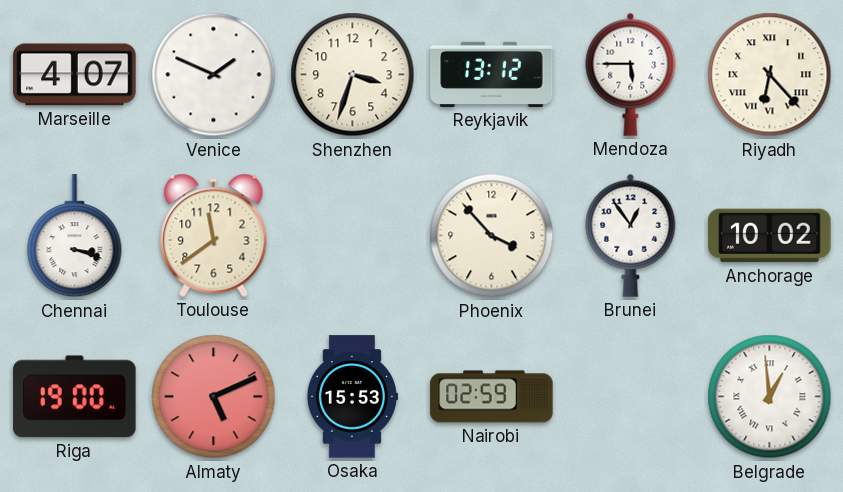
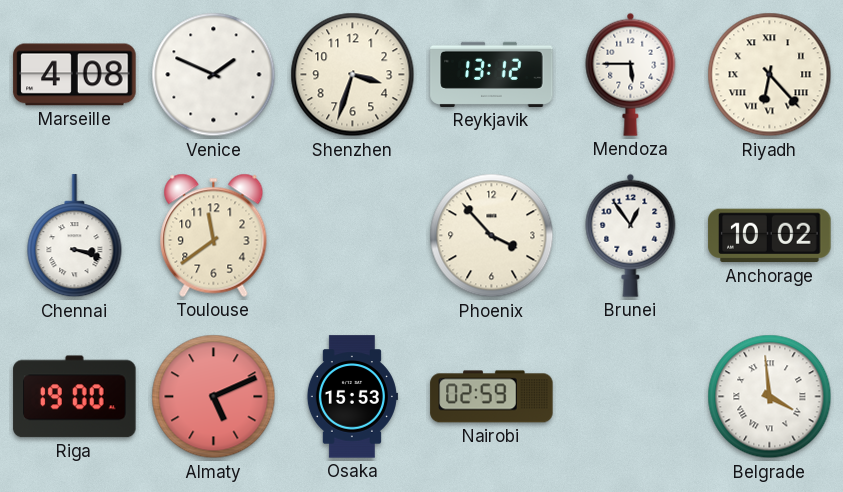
Marseille: 4:07 -> 4:08 (75, 75)
Belgrade: 12:59 -> 3:59 (770, 397)
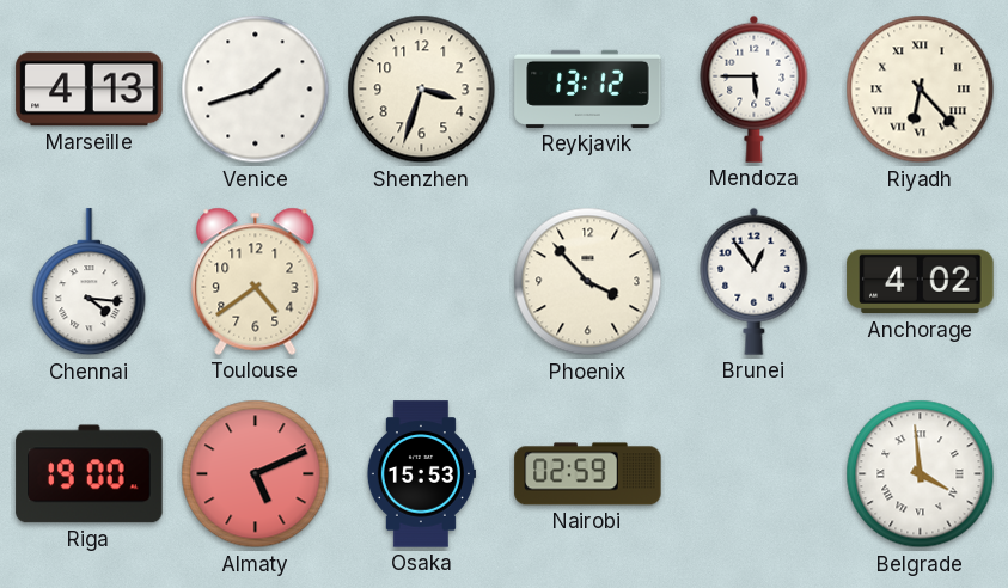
Marseille: 4:08 -> 4:13 (90, 90)
Venice: 1:49 -> 1:42 (256, 90)
Chennai: 3:18 -> 4:16 (90, 282)
Toulouse: 11:39 -> 4:39 (256, 281)
Anchorage: 10:02 -> 4:02 (921, 282)
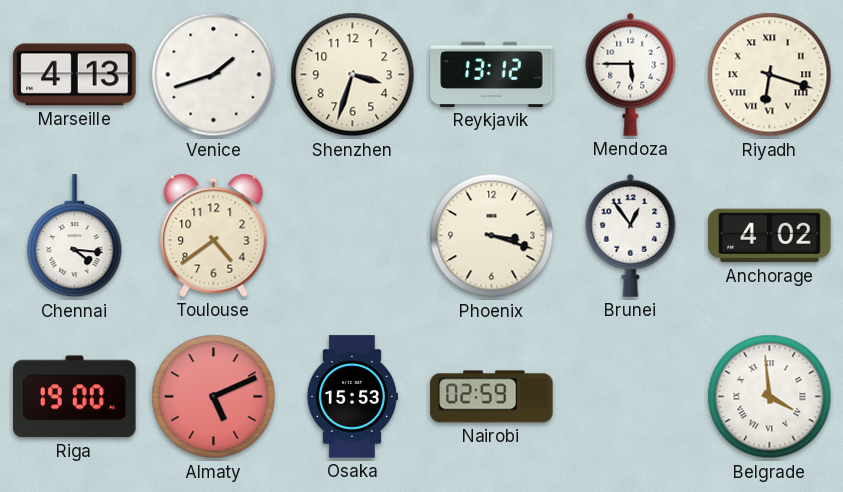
Riyadh: 6:23 -> 6:18 (770, 75)
Phoenix: 3:53 -> 3:18 (492, 236)
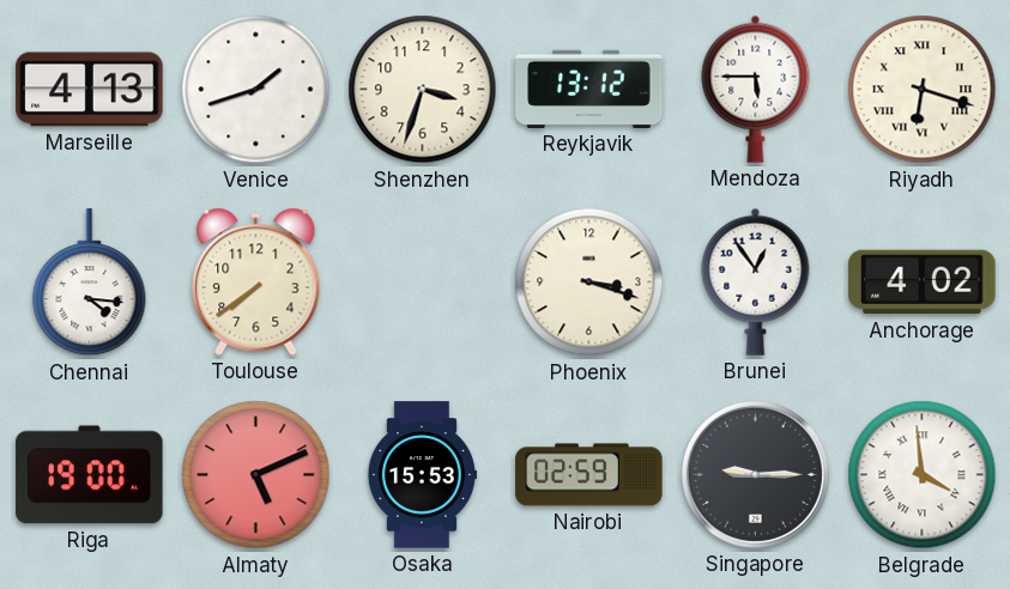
Toulouse: 4:39 -> 7:39 (256, 281)
Singapore: none -> 9:15 (755, 474)
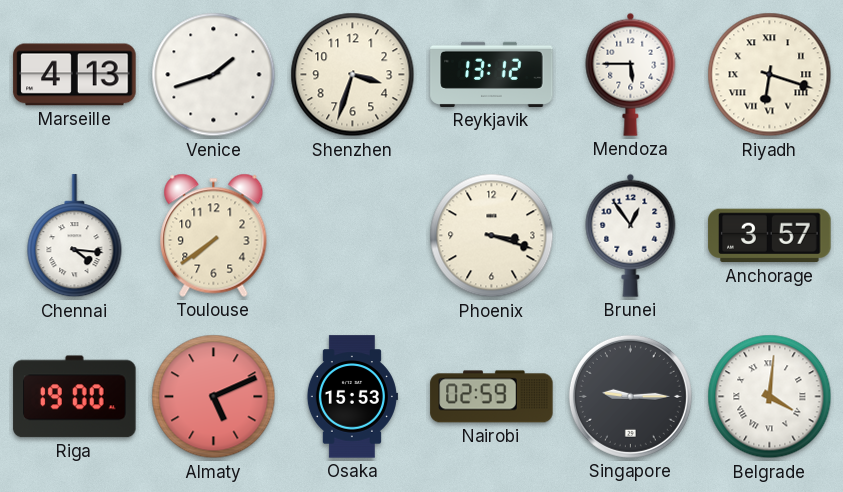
Anchorage: 4:02 -> 3:57 (770, 236)
Belgrade: 3:59 -> 4:01 (770, 397)
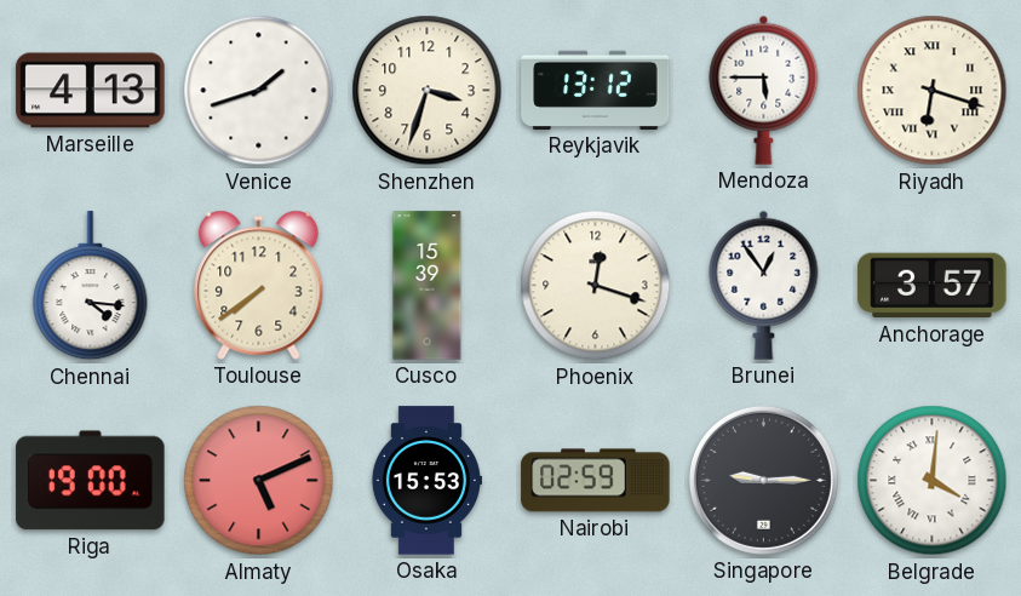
Cusco: none -> 15:39 (428, 286)
Phoenix: 3:18 -> 12:18 (596, 286)
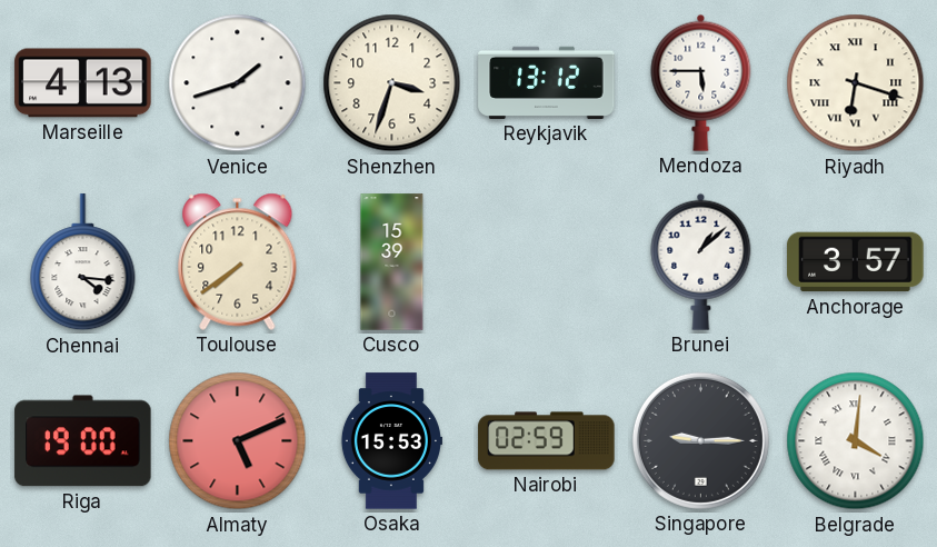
Phoenix: 12:18 -> none (596, 286)
Brunei: 12:54 -> 1:08 (701, 261)
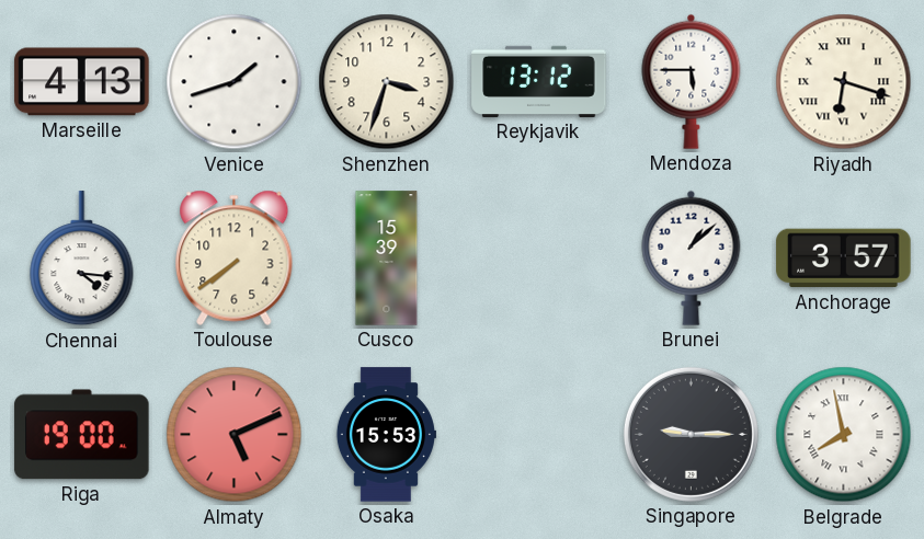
Nairobi: 02:59 -> none (547, 441)
Belgrade: 4:01 -> 7:58 (844, 435)
